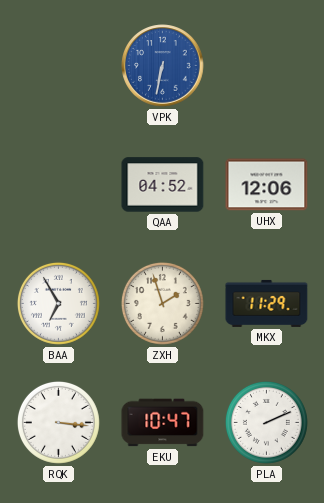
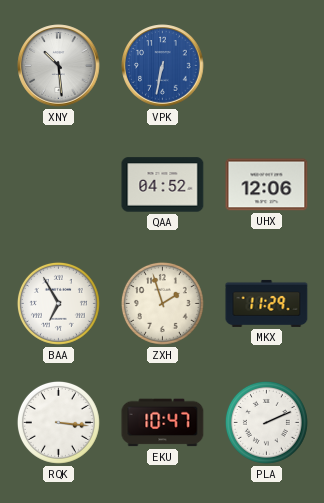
XNY: none -> 10:29 (59, 66)
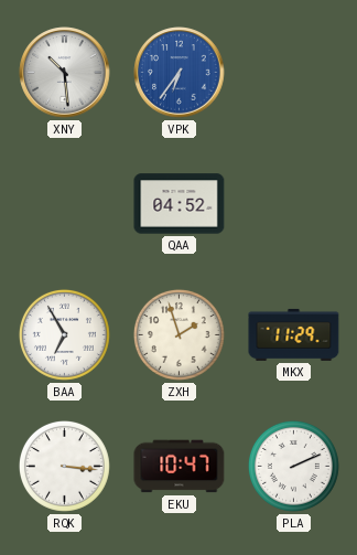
VPK: 6:32 -> 6:36 (180, 73)
UHX: 12:06 -> none (267, 185)
